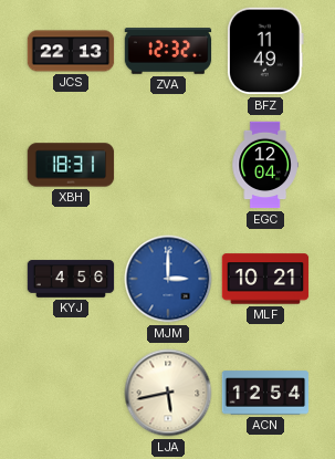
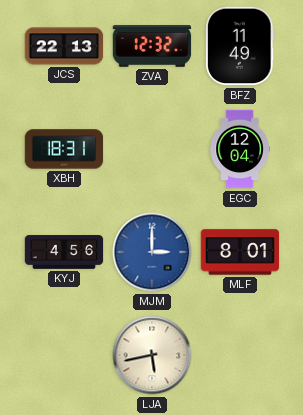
MLF: 10:21 -> 8:01 (240, 252)
ACN: 12:54 -> none (265, 393)
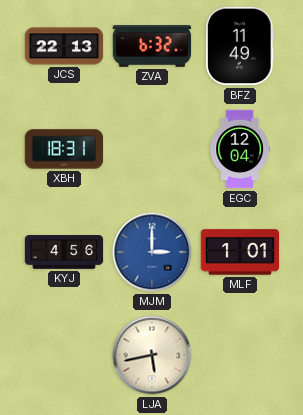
ZVA: 12:32 -> 6:32 (152, 46)
MLF: 8:01 -> 1:01 (240, 252)
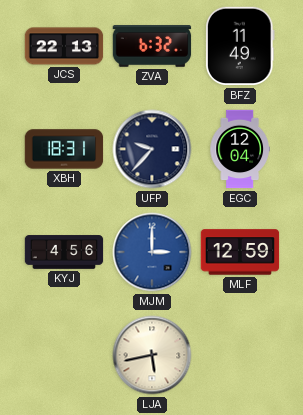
UFP: none -> 9:37 (152, 149)
MLF: 1:01 -> 12:59 (240, 252)
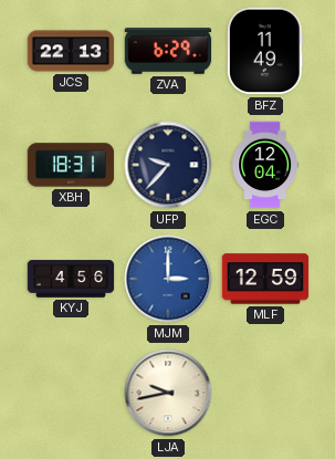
ZVA: 6:32 -> 6:29 (168, 51)
LJA: 5:43 -> 9:43 (168, 393)
